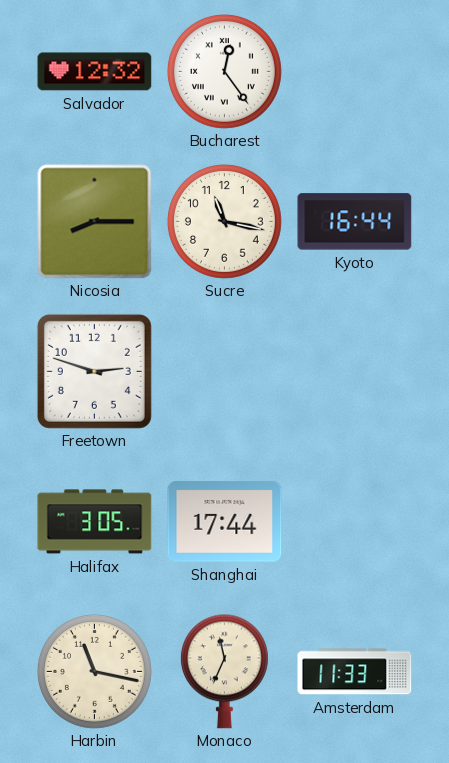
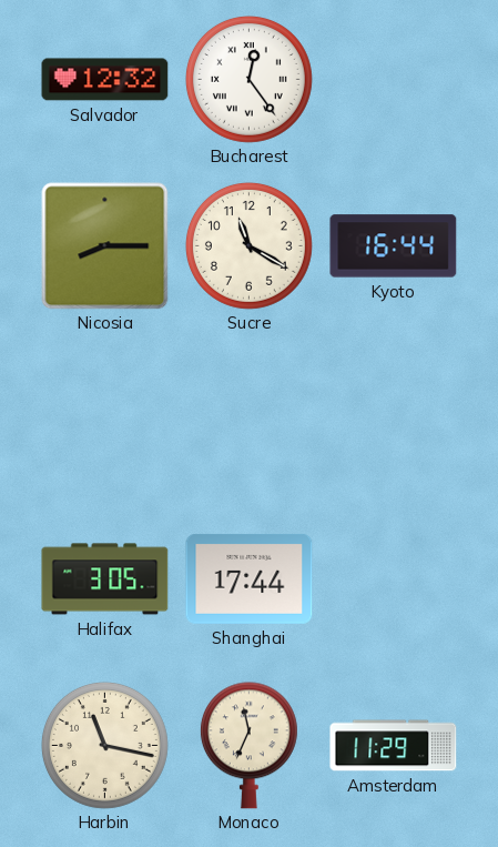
Sucre: 11:17 -> 11:20 (248, 245)
Freetown: 2:48 -> none (94, 371)
Amsterdam: 11:33 -> 11:29 (394, 746)
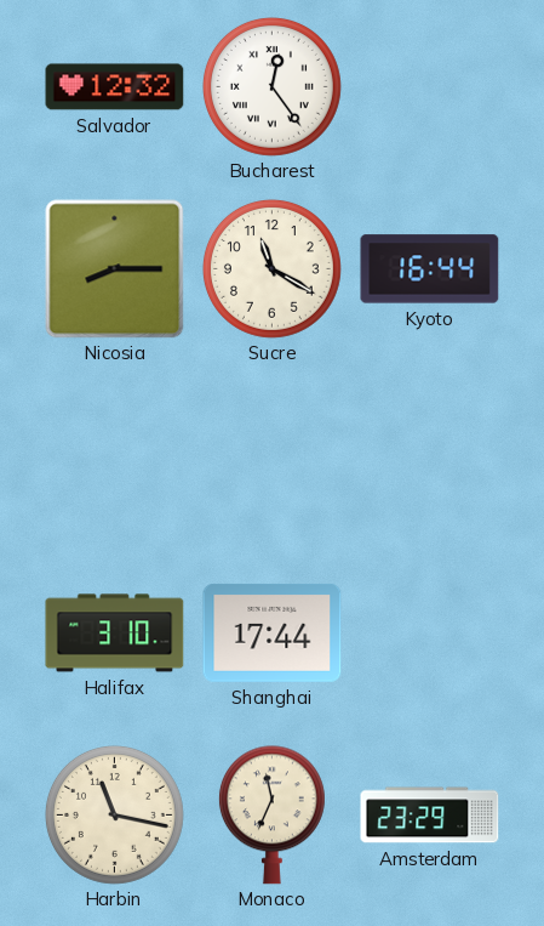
Halifax: 3:05 -> 3:10 (115, 634)
Amsterdam: 11:29 -> 23:29 (430, 816)
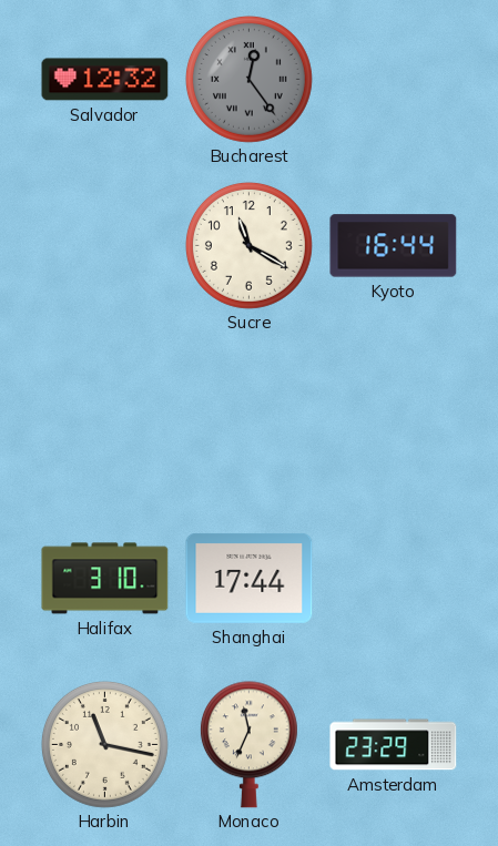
Bucharest dial: white -> grey (248, 79)
Nicosia: 8:15 -> none (115, 269)
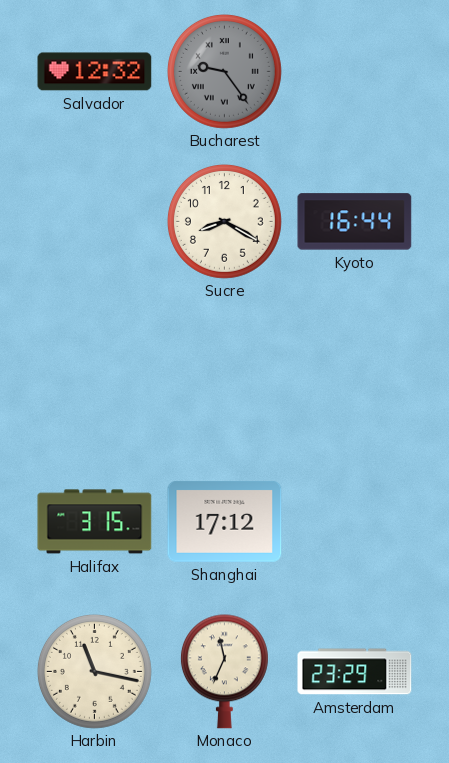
Bucharest: 12:24 -> 9:24 (224, 71)
Sucre: 11:20 -> 8:20 (224, 221)
Halifax: 3:10 -> 3:15 (95, 522)
Shanghai: 17:44 -> 17:12 (225, 521)
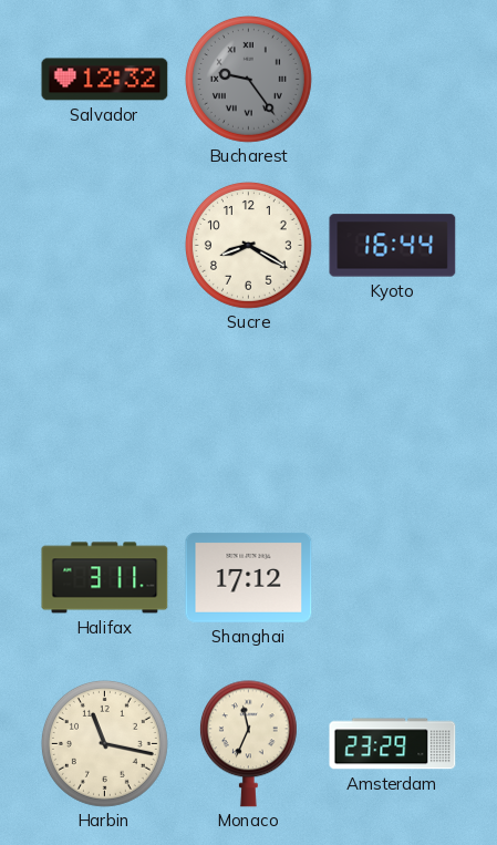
Halifax: 3:15 -> 3:11 (105, 578)
